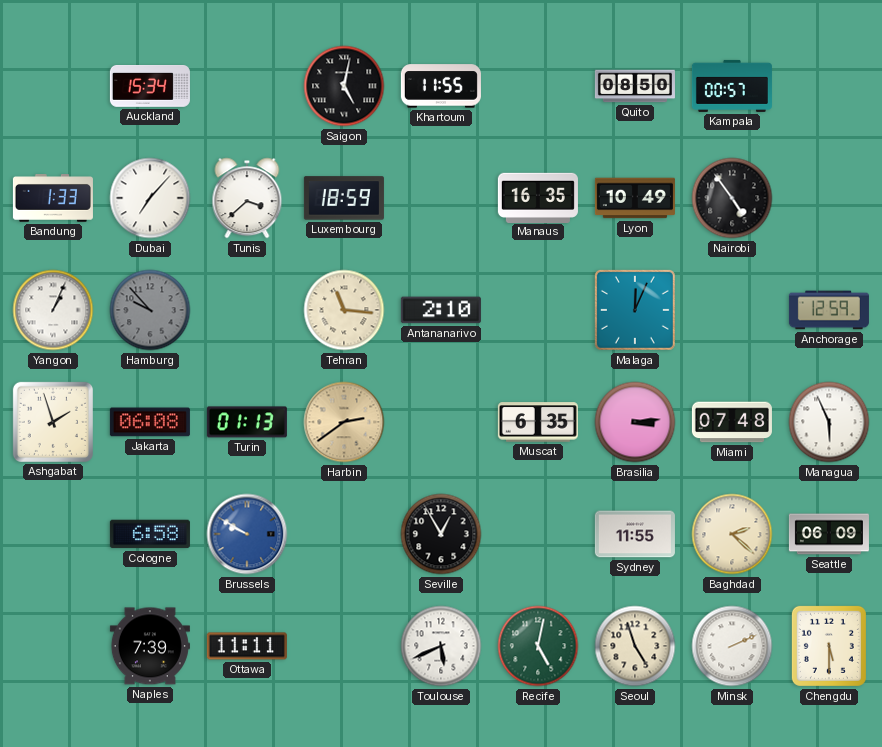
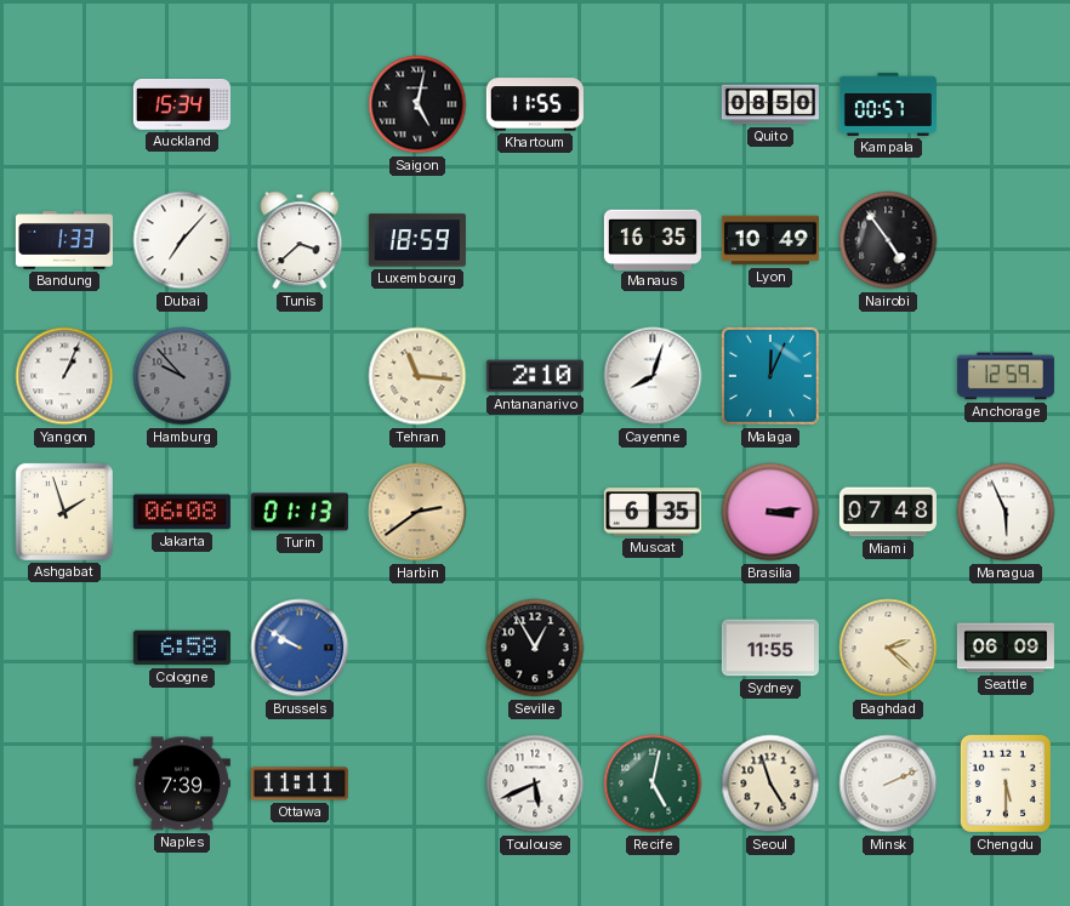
Cayenne: none -> 8:03 (653, 376)
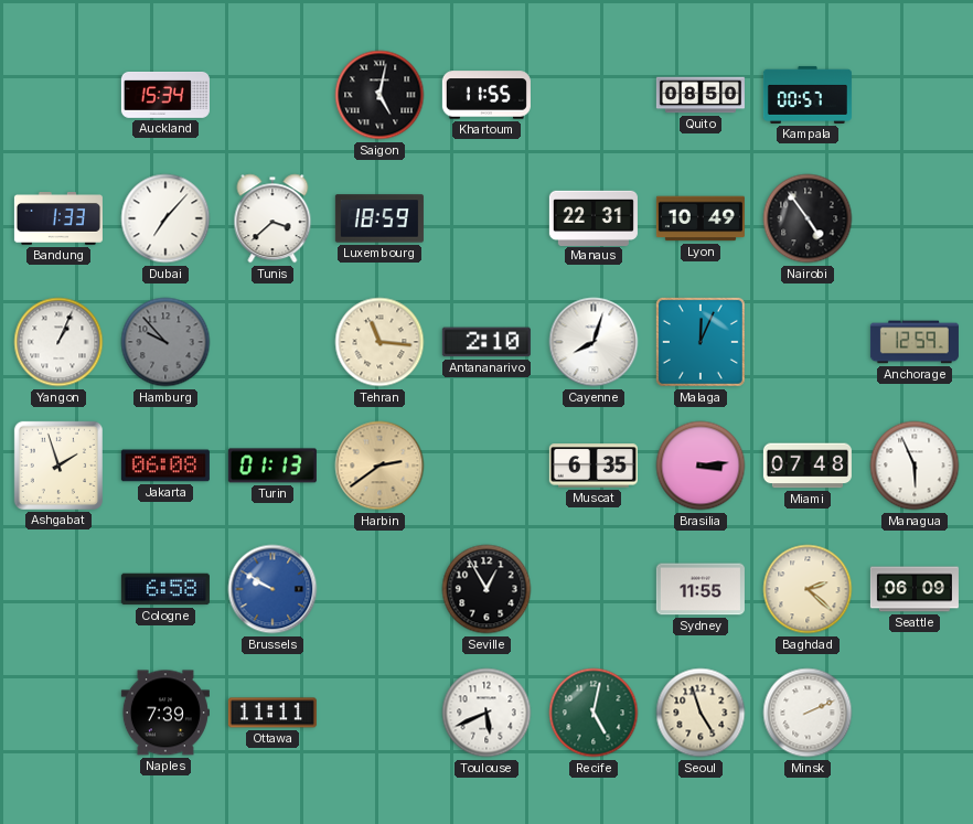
Manaus: 16:35 -> 22:31 (594, 217)
Chengdu: 5:30 -> none (1006, 784)
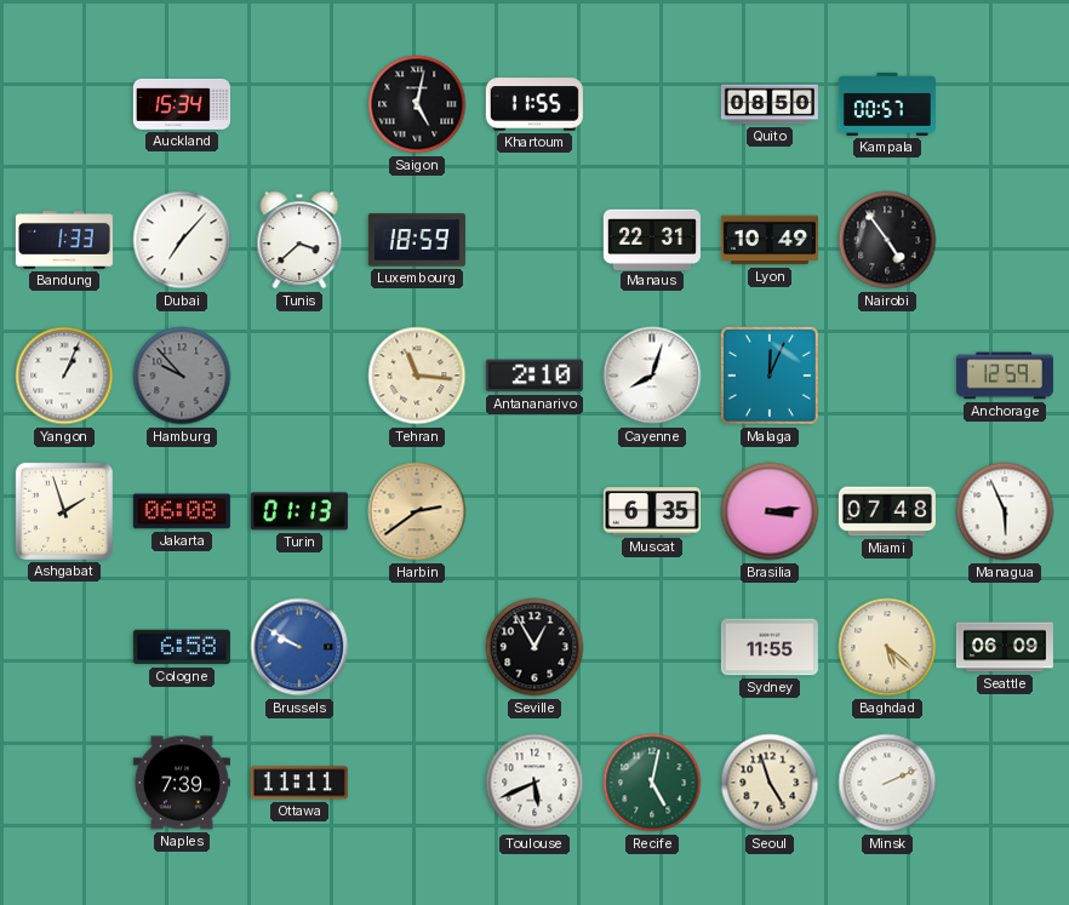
Baghdad: 2:22 -> 5:22 (887, 647)
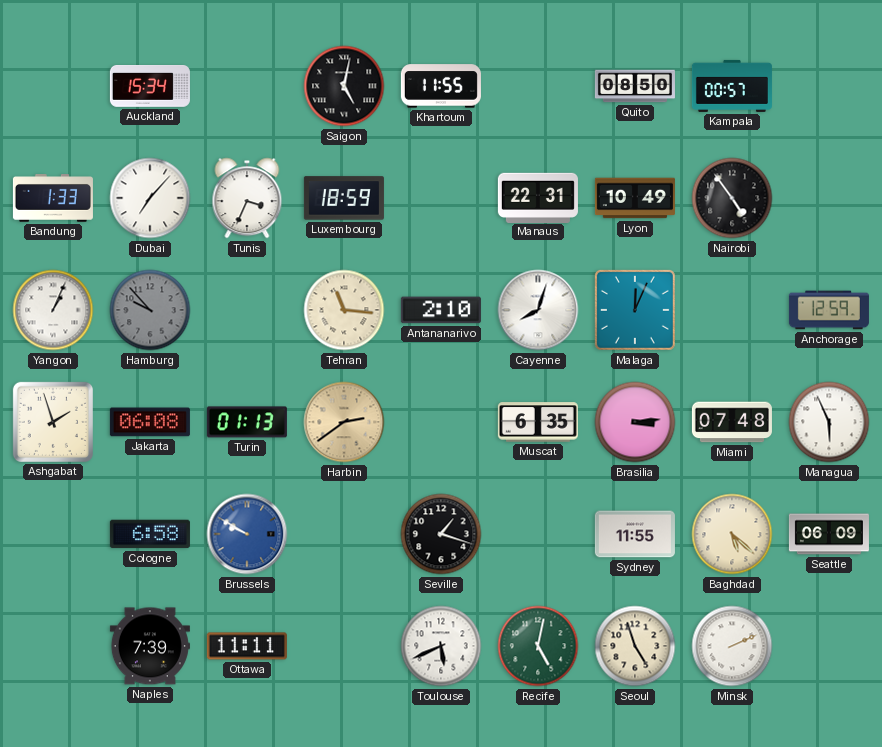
Tunis: 3:38 -> 3:34 (247, 198)
Seville: 12:55 -> 1:18 (441, 534)
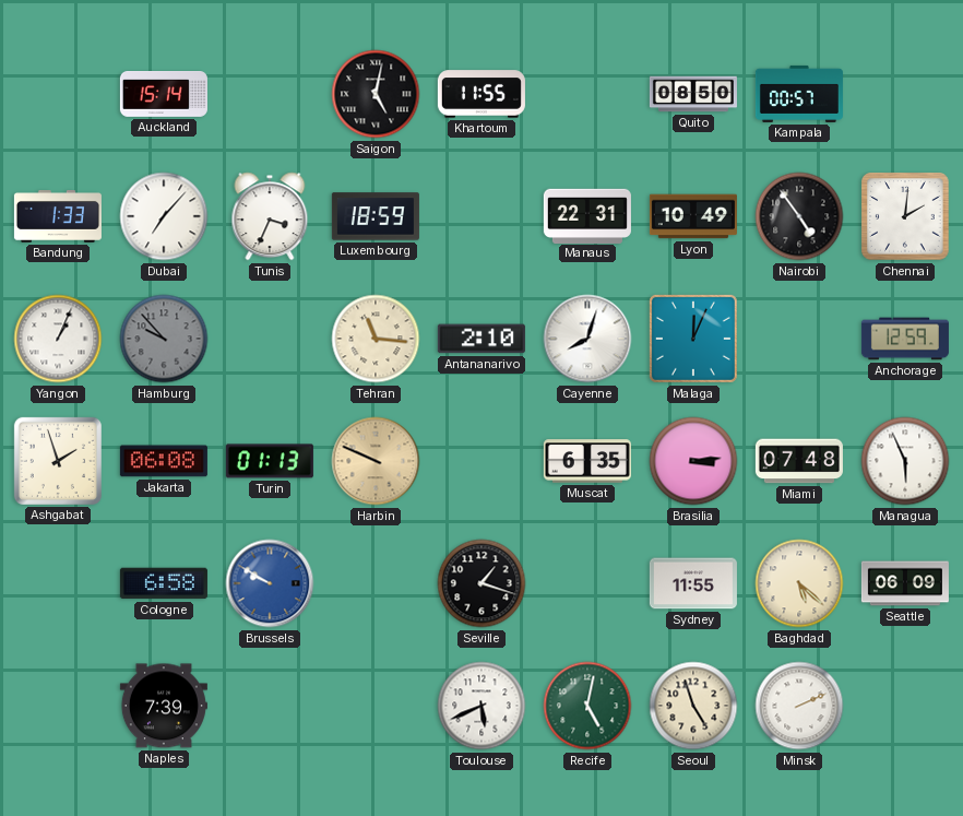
Auckland: 15:34 -> 15:14 (164, 95)
Chennai: none -> 2:01 (905, 216)
Harbin: 2:39 -> 9:49 (376, 461)
Ottawa: 11:11 -> none (247, 646)
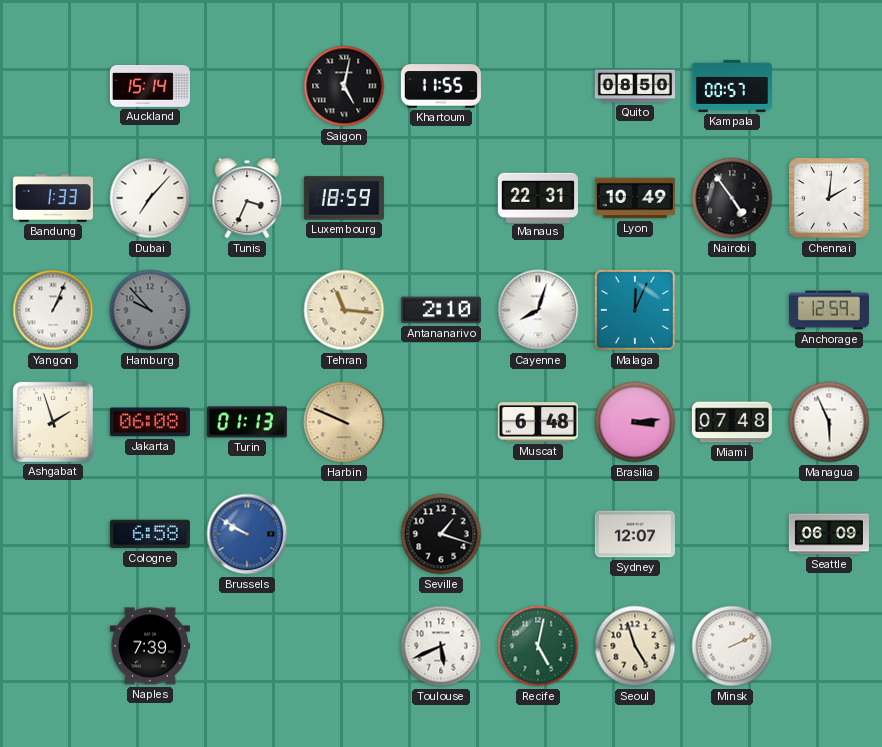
Muscat: 6:35 -> 6:48 (538, 422)
Sydney: 11:55 -> 12:07 (635, 534)
Baghdad: 5:22 -> none (799, 583)
